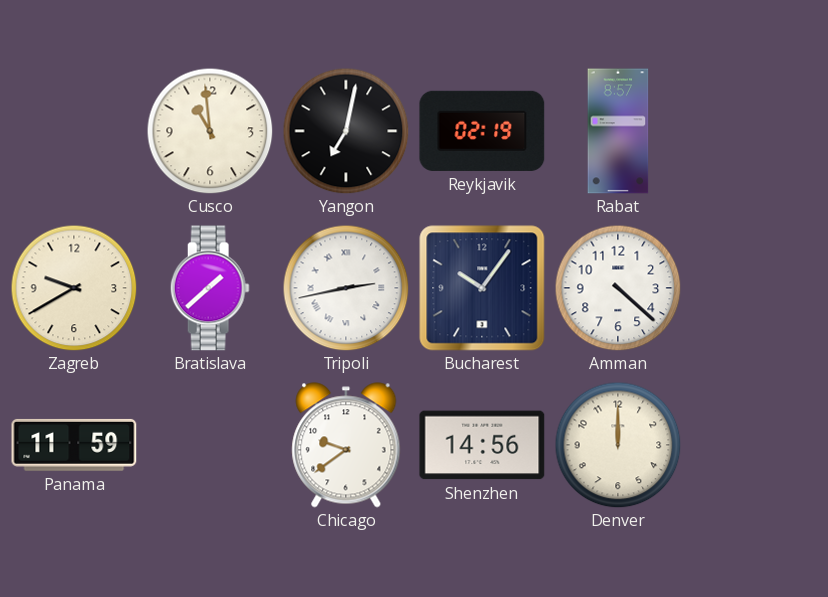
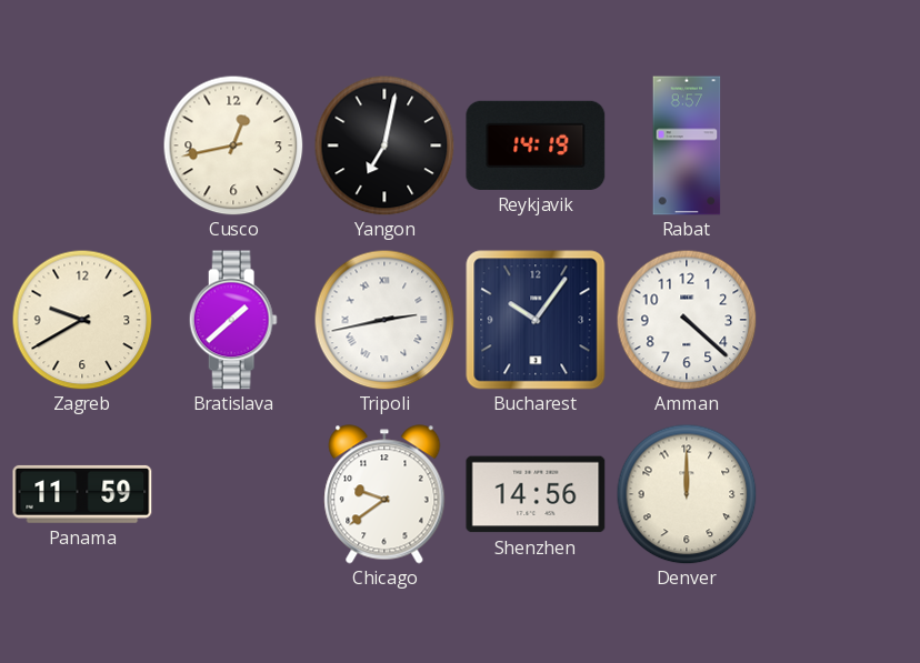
Cusco: 10:59 -> 12:43 (233, 145)
Reykjavik: 02:19 -> 14:19 (536, 145)
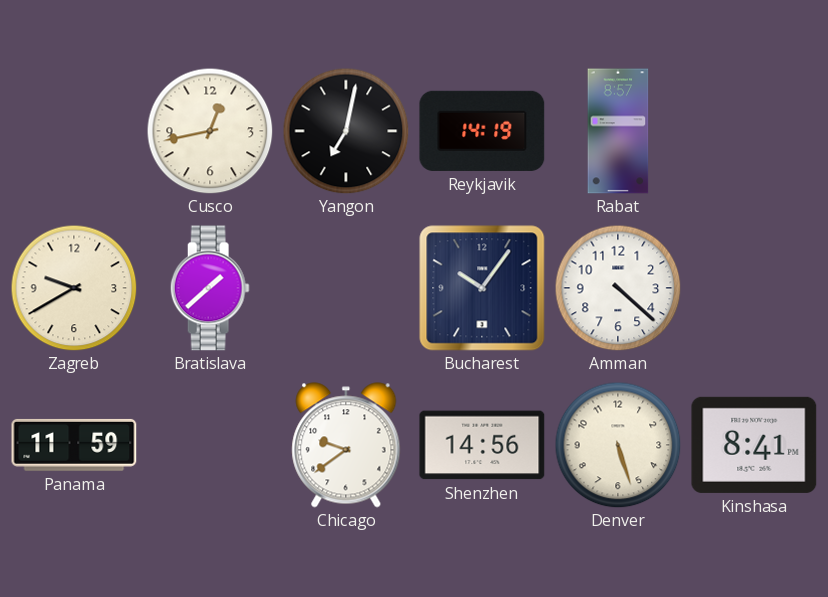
Tripoli: 2:43 -> none (384, 320)
Denver: 12:00 -> 5:27 (618, 445)
Kinshasa: none -> 8:41 (754, 445)
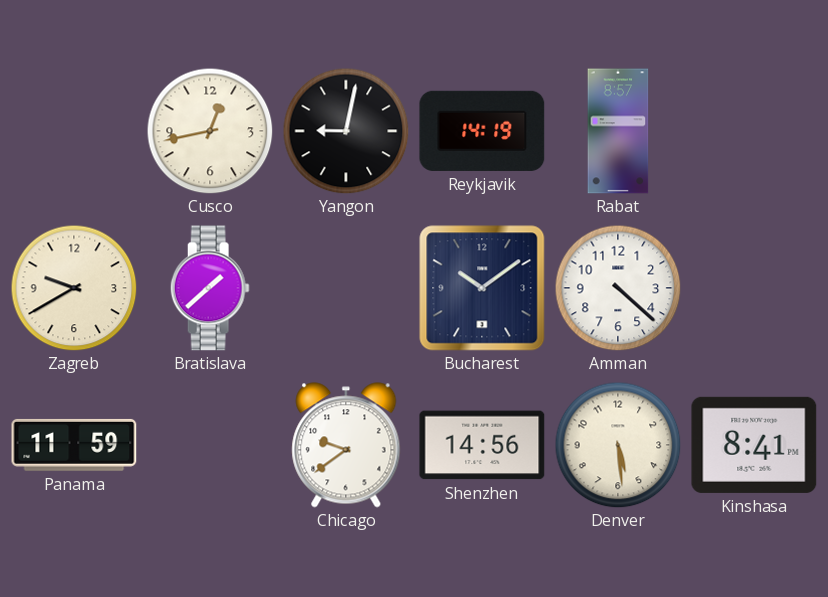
Yangon: 7:02 -> 9:02 (346, 131)
Bucharest: 10:06 -> 10:09 (482, 288)
Denver: 5:27 -> 5:29 (618, 445)
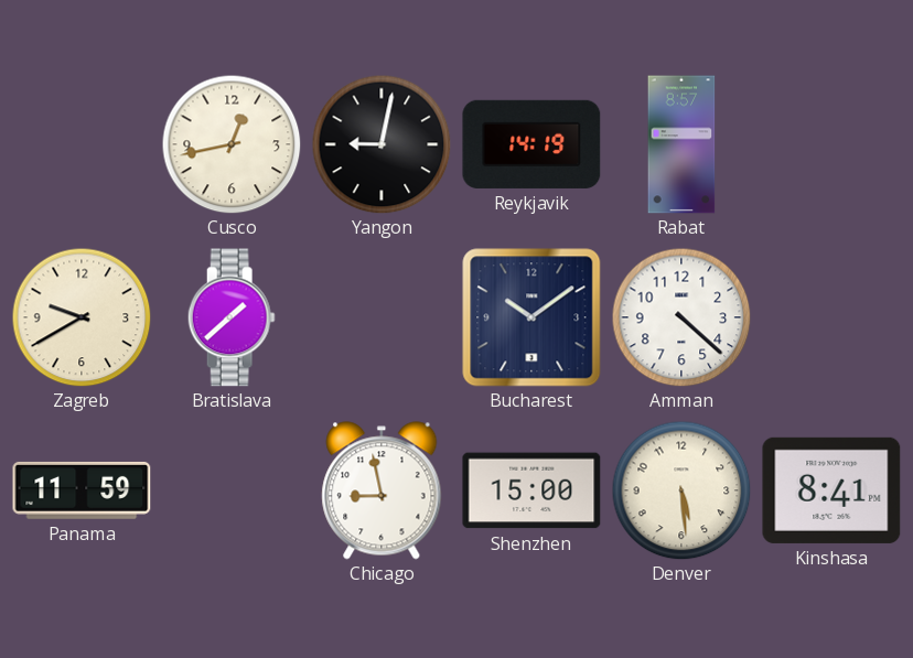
Chicago: 9:39 -> 8:58 (382, 490)
Shenzhen: 14:56 -> 15:00 (531, 490)
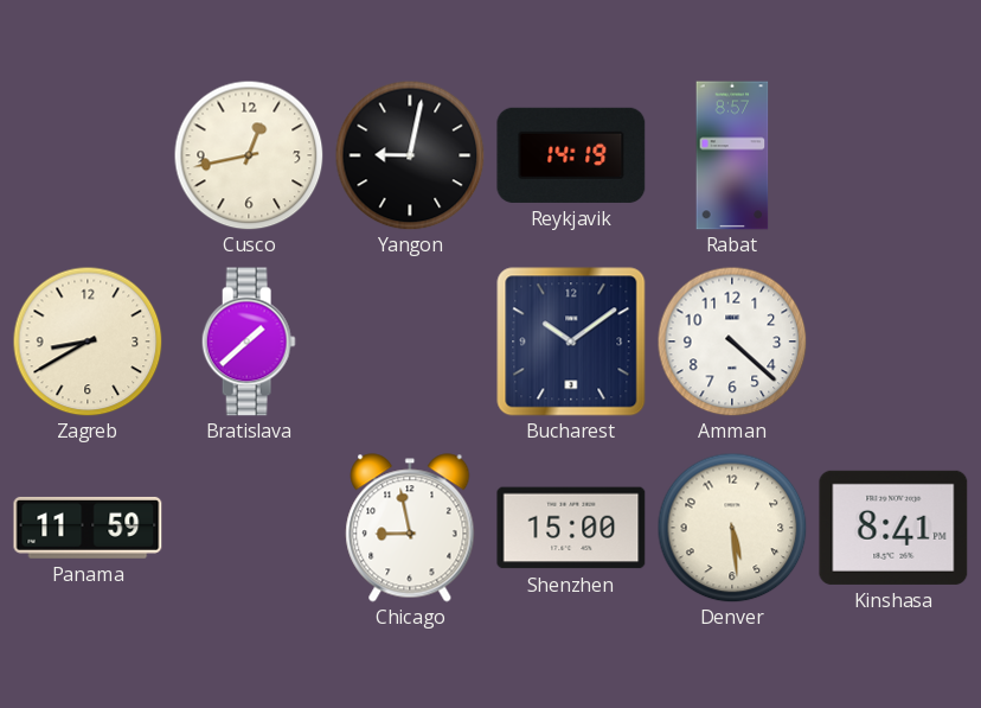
Zagreb: 9:40 -> 8:40 (88, 342)
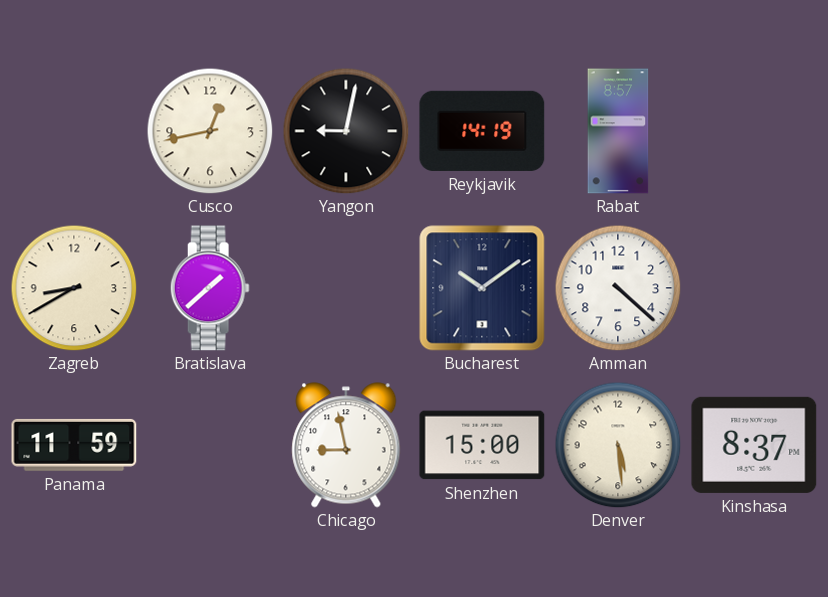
Kinshasa: 8:41 -> 8:37 (754, 445)
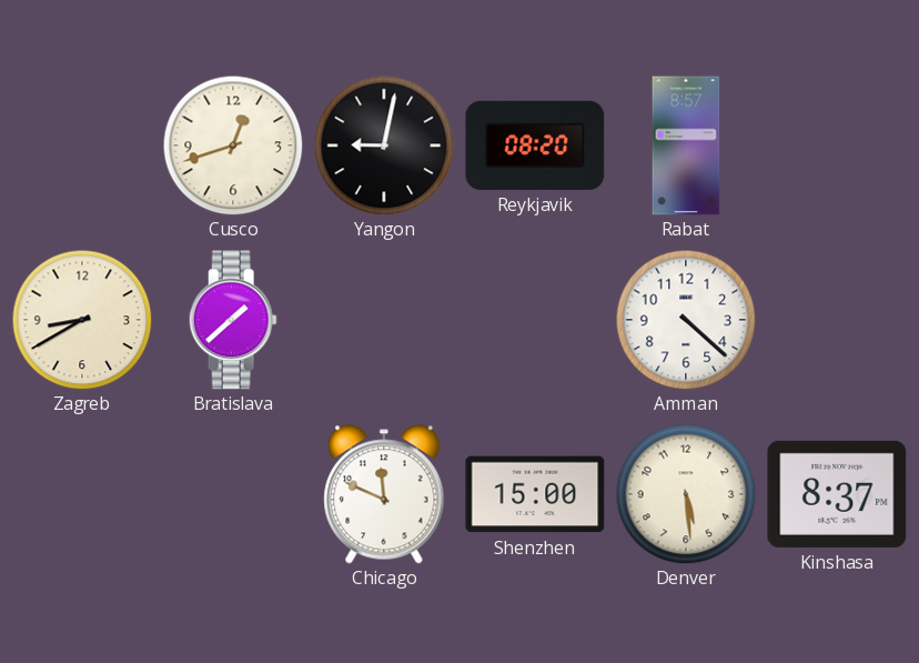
Cusco: 12:43 -> 12:42 (233, 145)
Reykjavik: 14:19 -> 08:20 (535, 145)
Bucharest: 10:09 -> none (482, 288)
Panama: 11:59 -> none (74, 445)
Chicago: 8:58 -> 11:49 (384, 494)
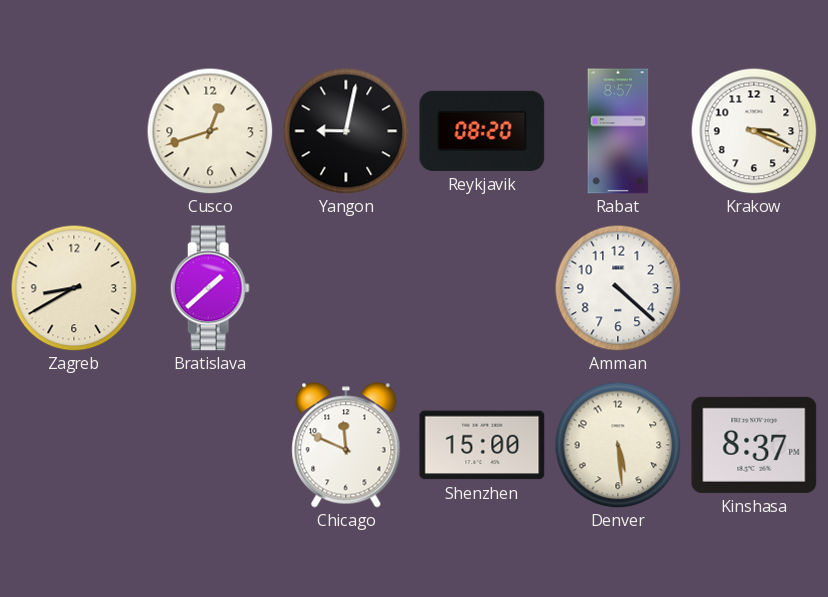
Krakow: none -> 3:19 (754, 131)
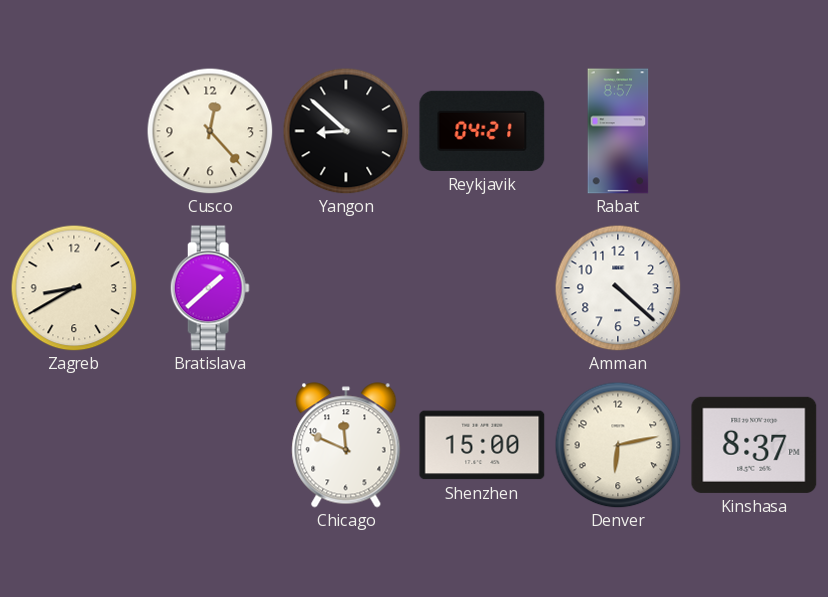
Cusco: 12:42 -> 12:23 (210, 131)
Yangon: 9:02 -> 8:52 (346, 131)
Reykjavik: 08:20 -> 04:21 (482, 131)
Krakow: 3:19 -> none (754, 131)
Denver: 5:29 -> 6:13 (618, 445)
